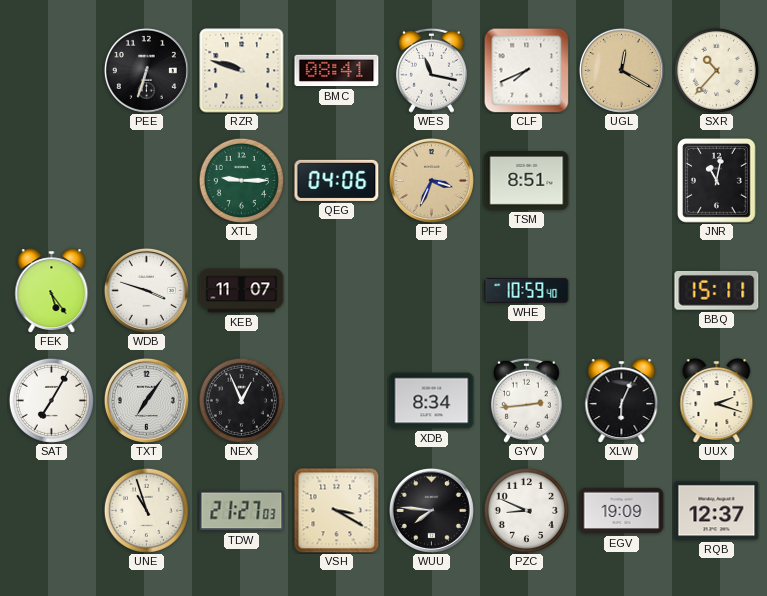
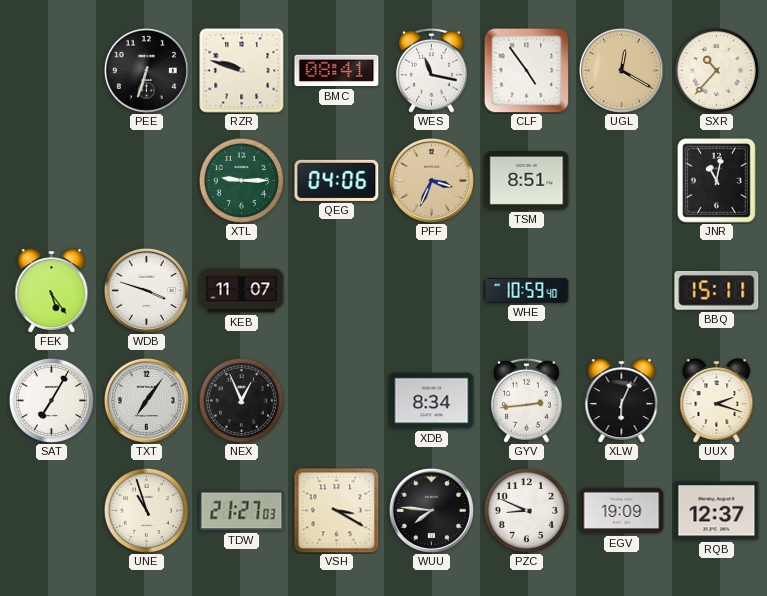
CLF: 7:41 -> 4:54 (526, 71)
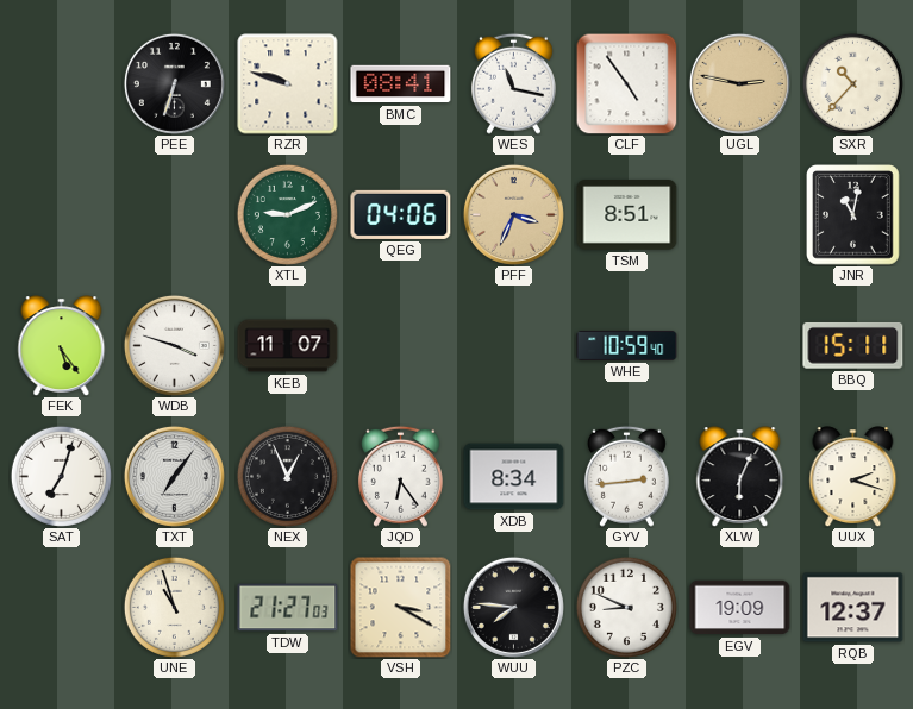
UGL: 12:20 -> 2:47 (739, 83)
XTL: 9:15 -> 9:11 (287, 214)
SAT: 7:05 -> 7:03 (61, 476)
JQD: none -> 6:24 (400, 476)
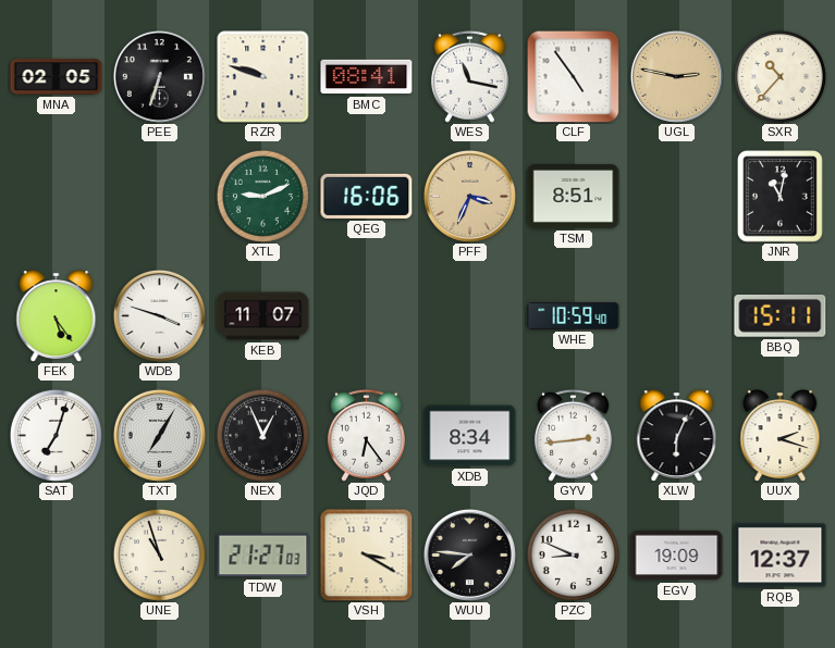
MNA: none -> 02:05 (57, 77)
QEG: 04:06 -> 16:06 (367, 196)
TXT: 7:06 -> 7:05 (159, 435)
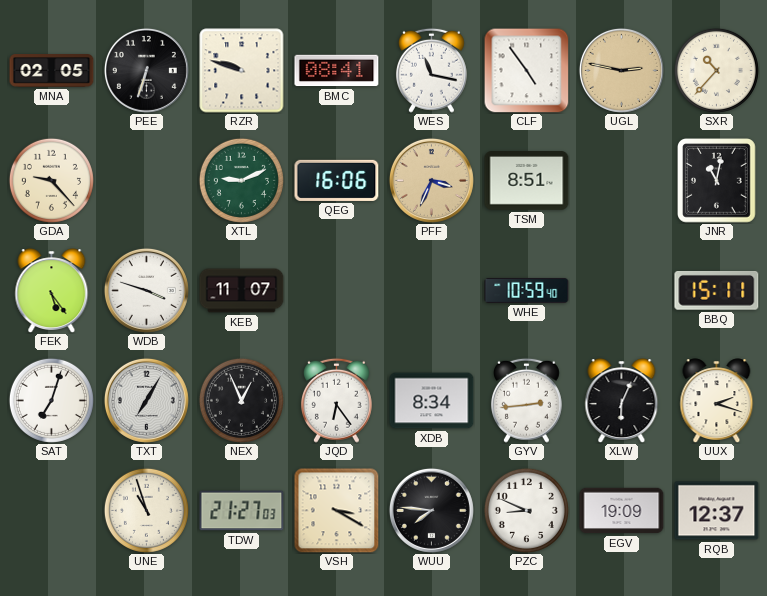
GDA: none -> 9:23 (51, 180)
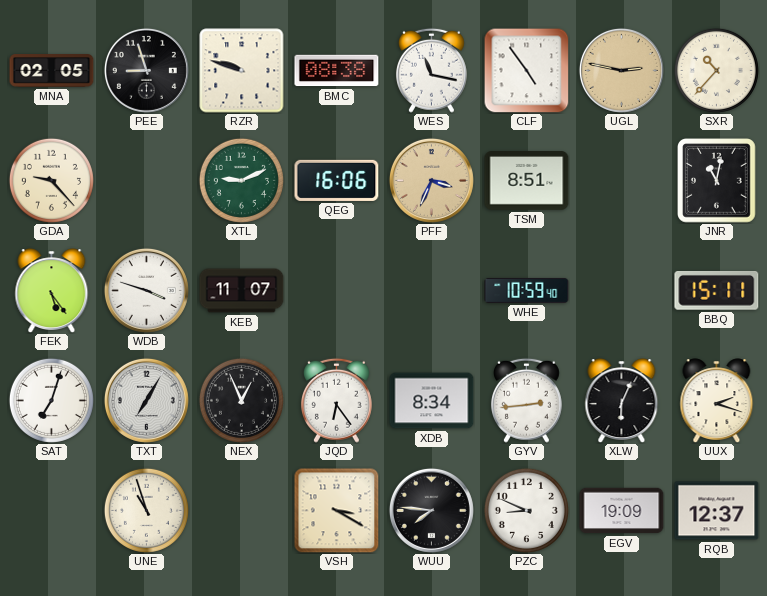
PEE: 6:33 -> 8:57 (146, 70)
BMC: 08:41 -> 08:38 (337, 71)
TDW: 21:27 -> none (242, 511)
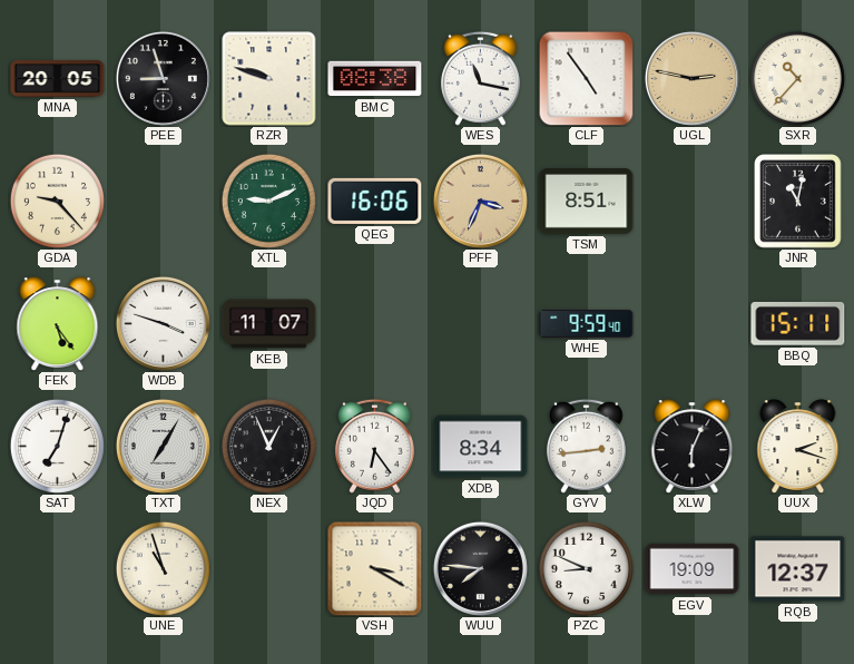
MNA: 02:05 -> 20:05 (58, 79)
WHE: 10:59 -> 9:59 (587, 323)
